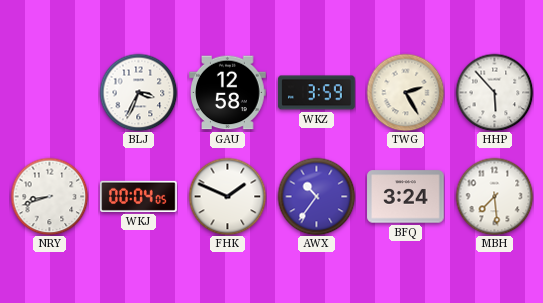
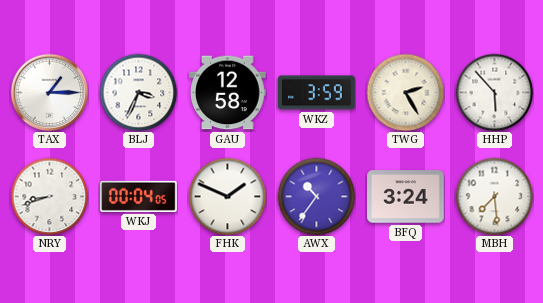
TAX: none -> 1:15 (49, 92)
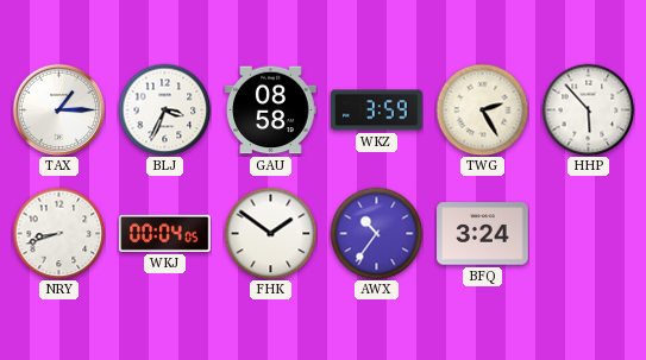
GAU: 12:58 -> 08:58 (271, 110)
FHK: 1:49 -> 1:51 (270, 233)
MBH: 7:29 -> none (494, 196)
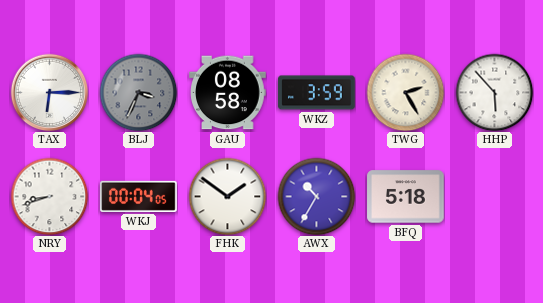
TAX: 1:15 -> 6:15 (49, 92)
BLJ dial: white -> grey (138, 92)
AWX: 10:36 -> 10:35 (316, 196)
BFQ: 3:24 -> 5:18 (406, 197)
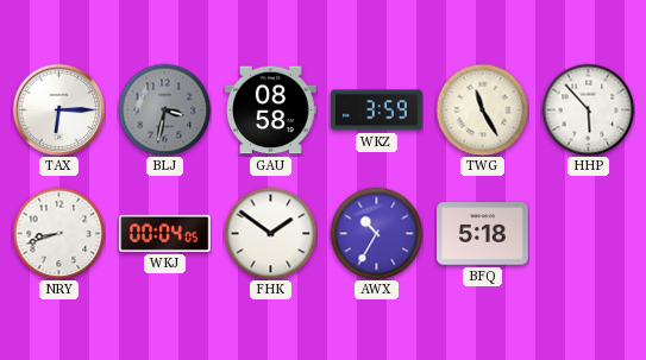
BLJ: 3:34 -> 3:32 (164, 109)
TWG: 2:25 -> 11:25 (482, 109)
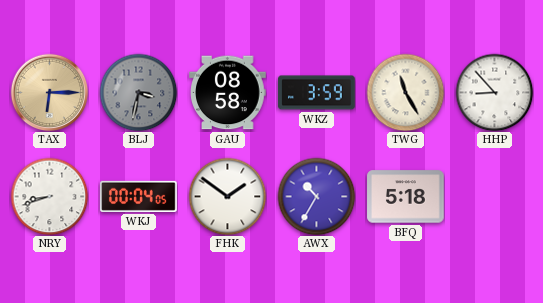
TAX dial: white -> champagne (49, 92)
HHP: 5:53 -> 8:53 (494, 92)
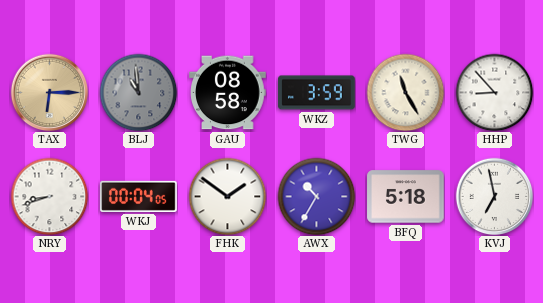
BLJ: 3:32 -> 10:59 (138, 92)
KVJ: none -> 6:58 (494, 196)
